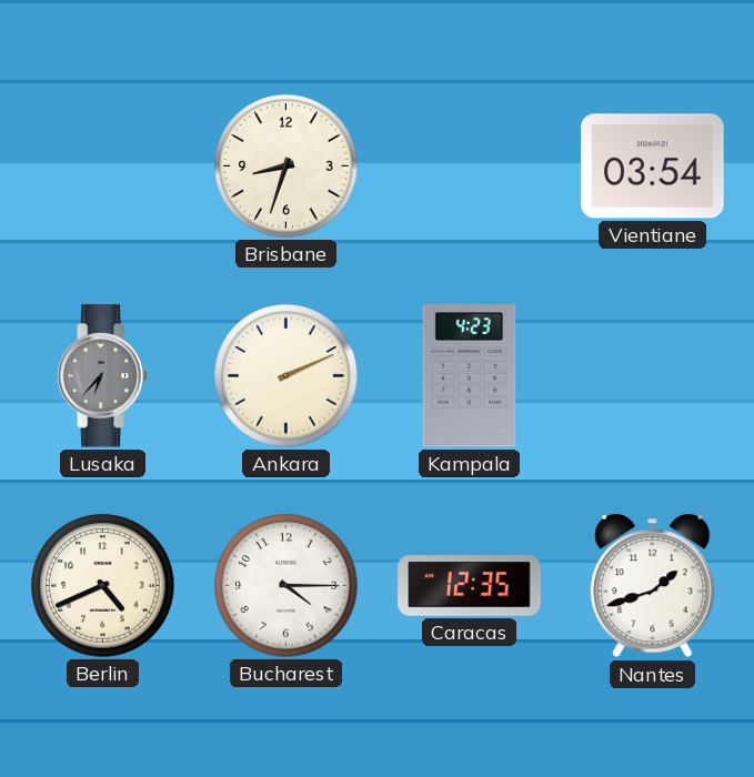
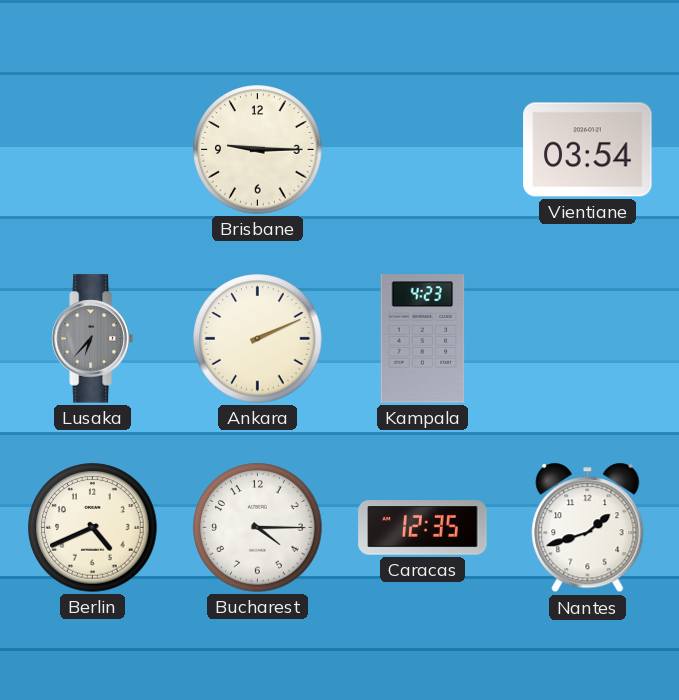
Brisbane: 8:33 -> 9:15 (258, 150)
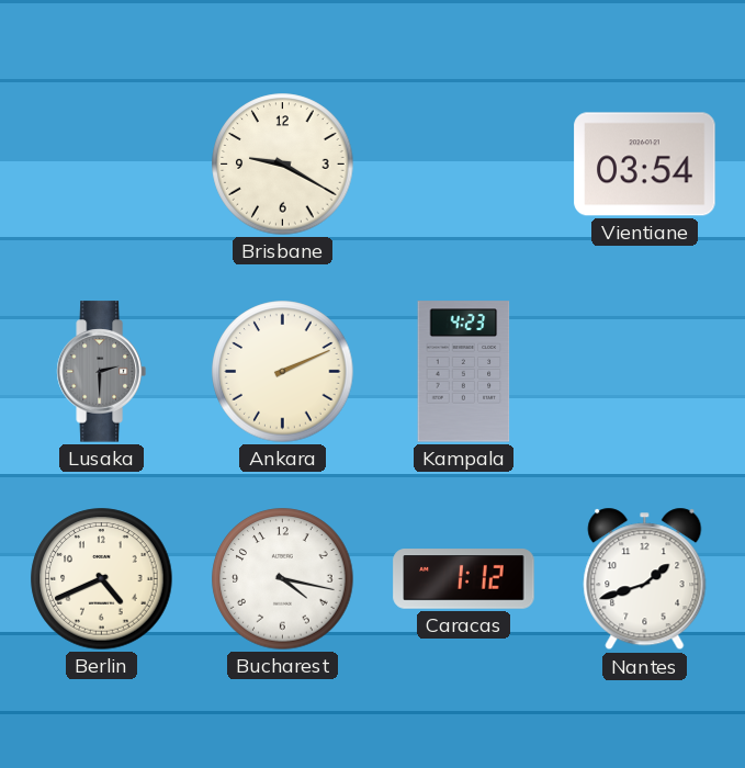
Brisbane: 9:15 -> 9:20 (283, 165)
Lusaka: 6:37 -> 2:30 (101, 372)
Bucharest: 4:15 -> 4:17 (283, 579)
Caracas: 12:35 -> 1:12 (464, 579)
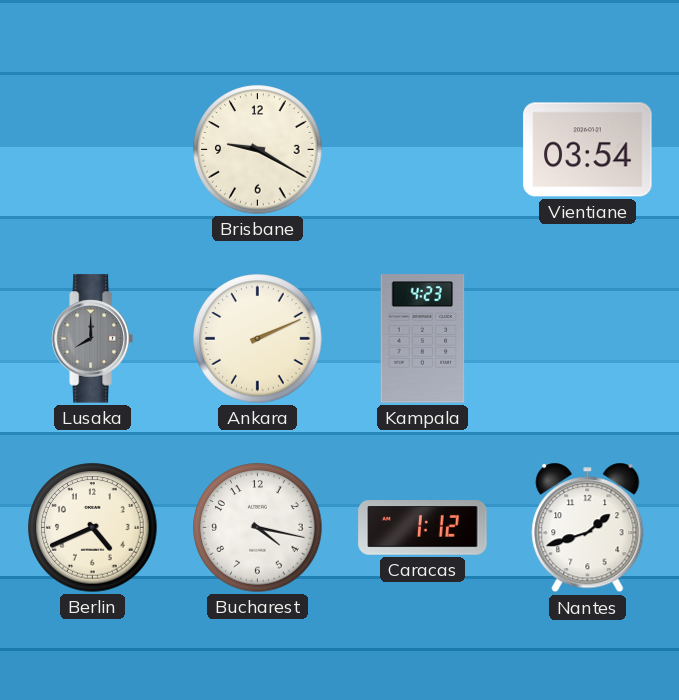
Lusaka: 2:30 -> 8:00 (92, 339)
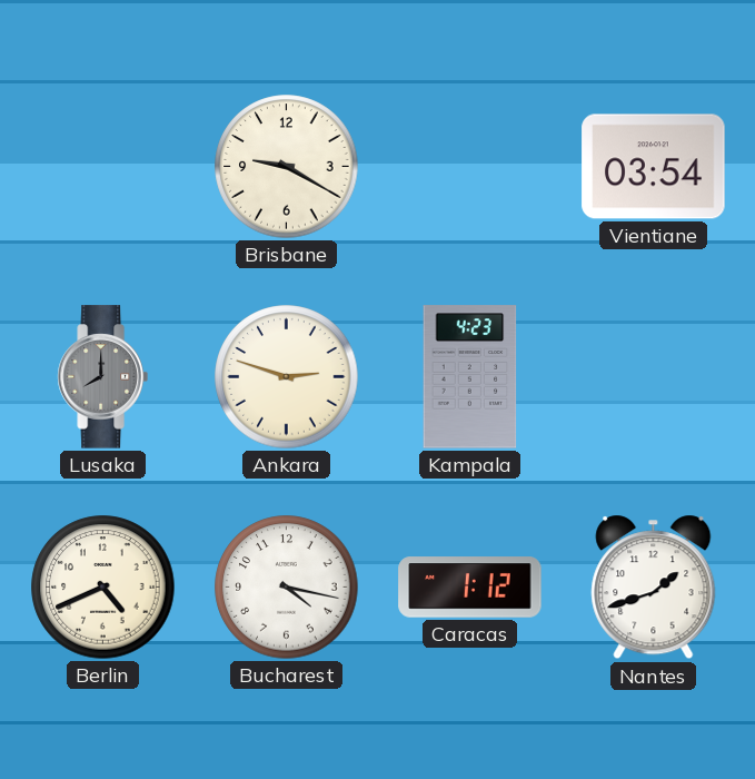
Ankara: 2:11 -> 2:48 (287, 377)
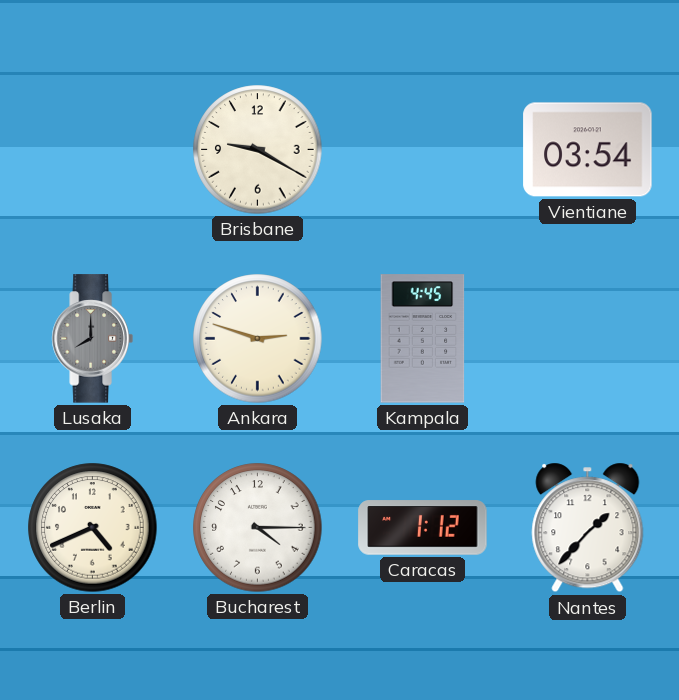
Kampala: 4:23 -> 4:45 (423, 339)
Bucharest: 4:17 -> 4:15 (258, 528)
Nantes: 1:42 -> 1:37 (588, 528)
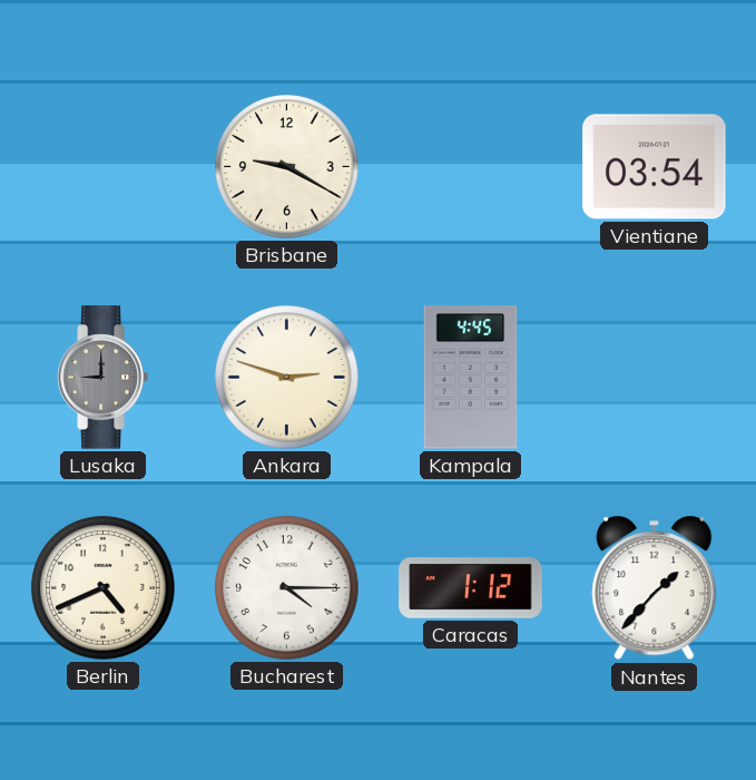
Lusaka: 8:00 -> 9:00 (102, 378)
